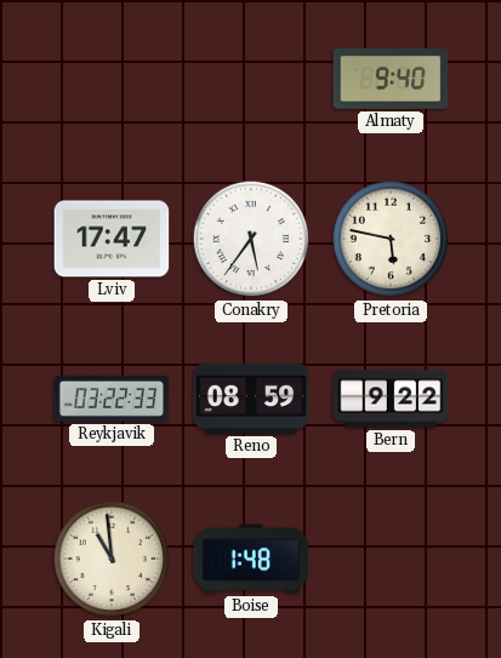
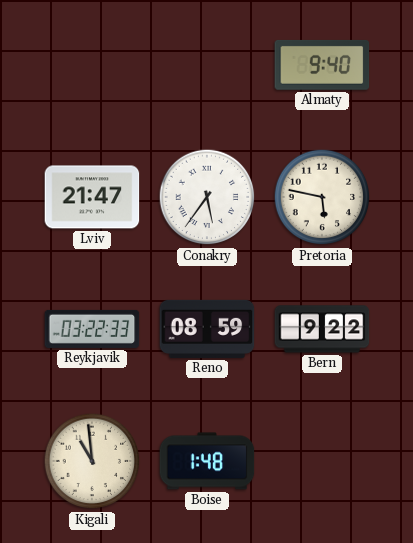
Lviv: 17:47 -> 21:47 (92, 197)
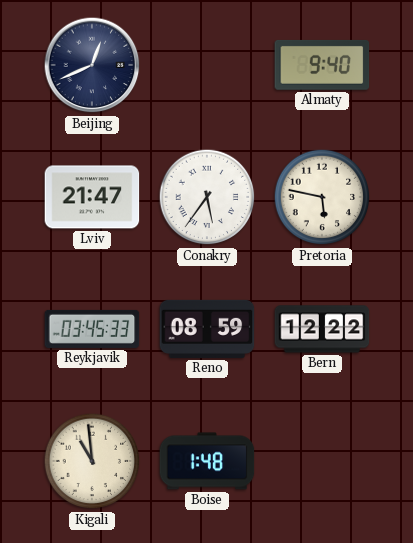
Beijing: none -> 12:41 (92, 65)
Reykjavik: 03:22 -> 03:45 (92, 329)
Bern: 9:22 -> 12:22 (322, 329)
